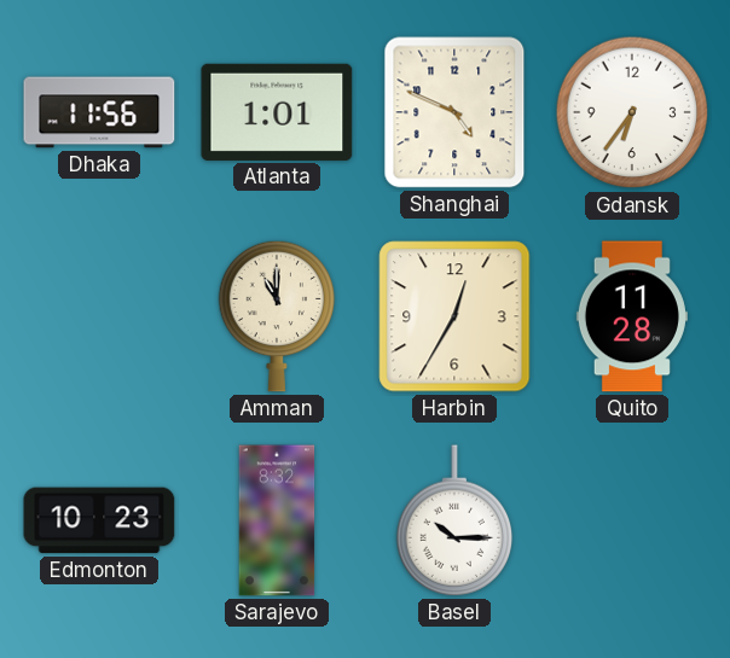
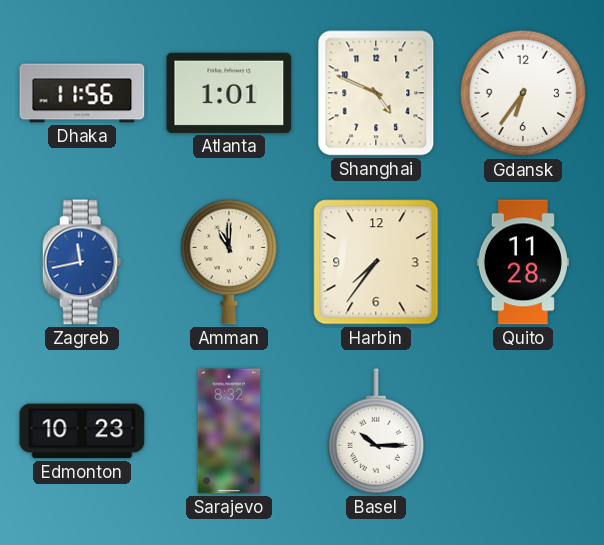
Zagreb: none -> 11:43 (82, 262)
Harbin: 12:35 -> 7:36 (376, 262)
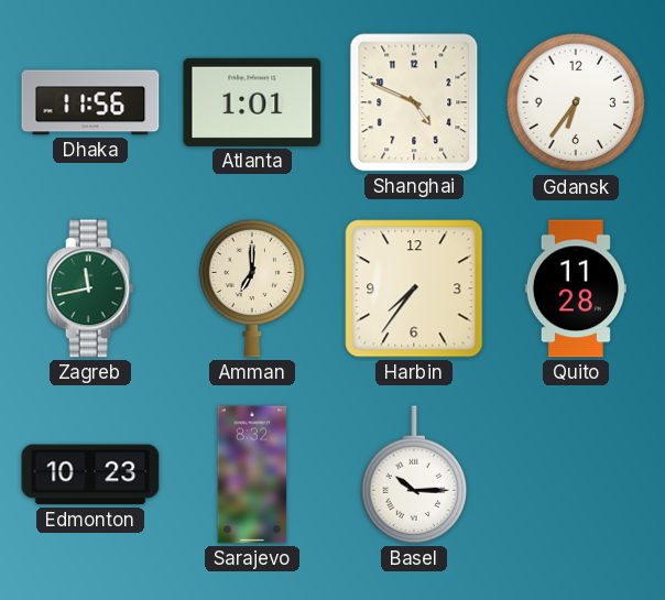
Zagreb dial: blue -> green (90, 288)
Amman: 11:00 -> 7:00 (252, 288)
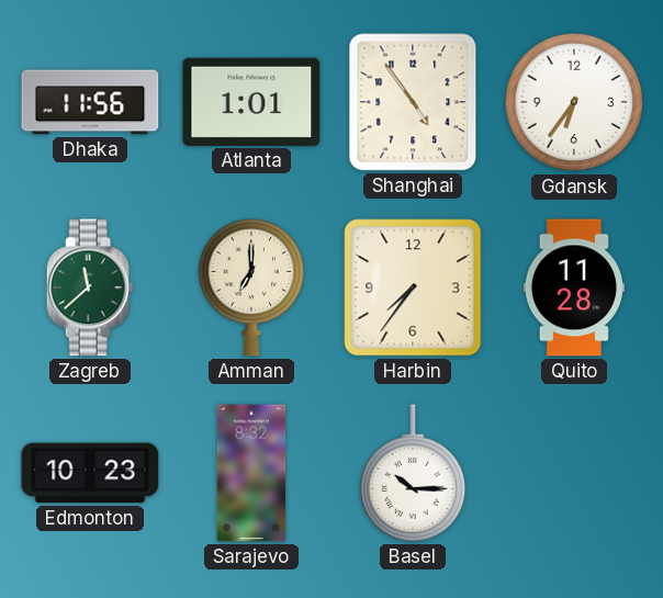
Shanghai: 4:49 -> 4:54 (413, 102)
Zagreb: 11:43 -> 11:38 (90, 287)
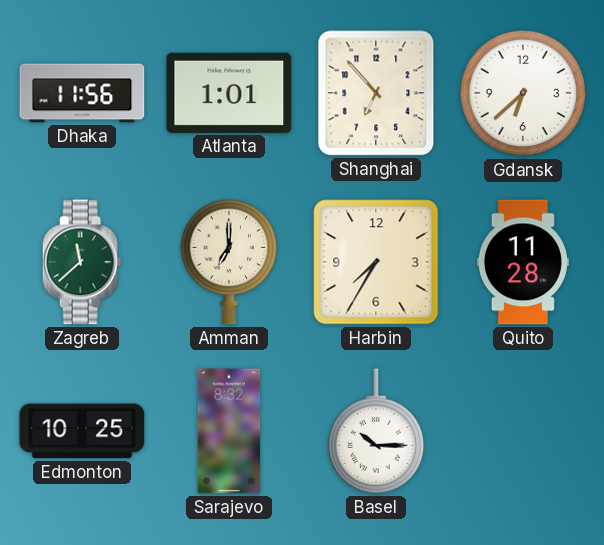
Shanghai: 4:54 -> 6:53 (376, 93)
Gdansk: 6:36 -> 6:38 (523, 93)
Harbin: 7:36 -> 7:35 (376, 262)
Edmonton: 10:23 -> 10:25 (82, 431)
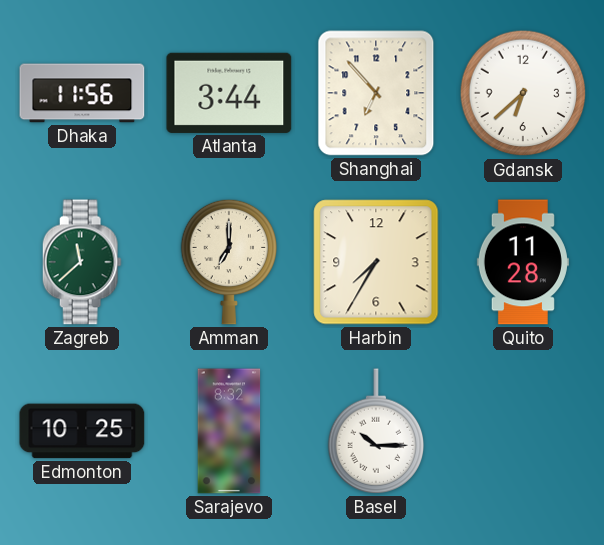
Atlanta: 1:01 -> 3:44 (229, 93)
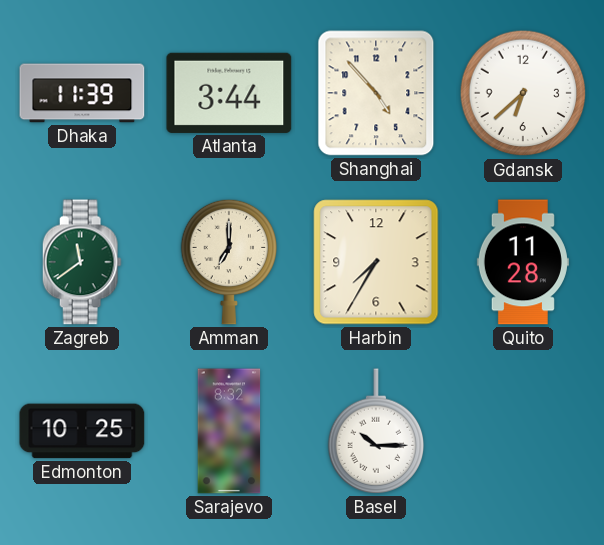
Dhaka: 11:56 -> 11:39 (82, 93)
Shanghai: 6:53 -> 4:53 (376, 93)
Zagreb: 11:38 -> 11:39 (82, 262)
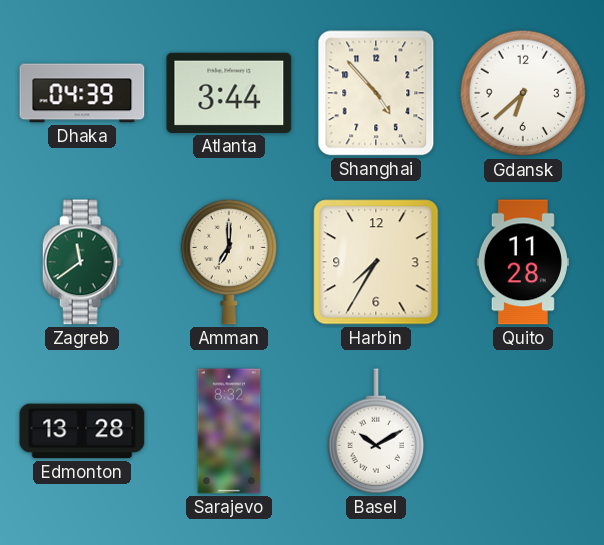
Dhaka: 11:39 -> 04:39 (82, 93)
Edmonton: 10:25 -> 13:28 (82, 431)
Basel: 10:15 -> 10:10 (376, 431)
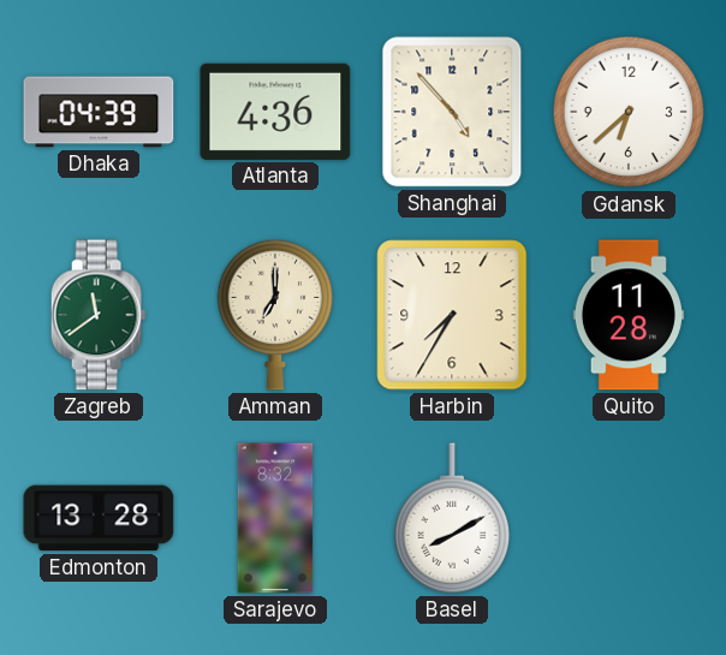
Atlanta: 3:44 -> 4:36 (275, 112)
Basel: 10:10 -> 8:10 (452, 518)
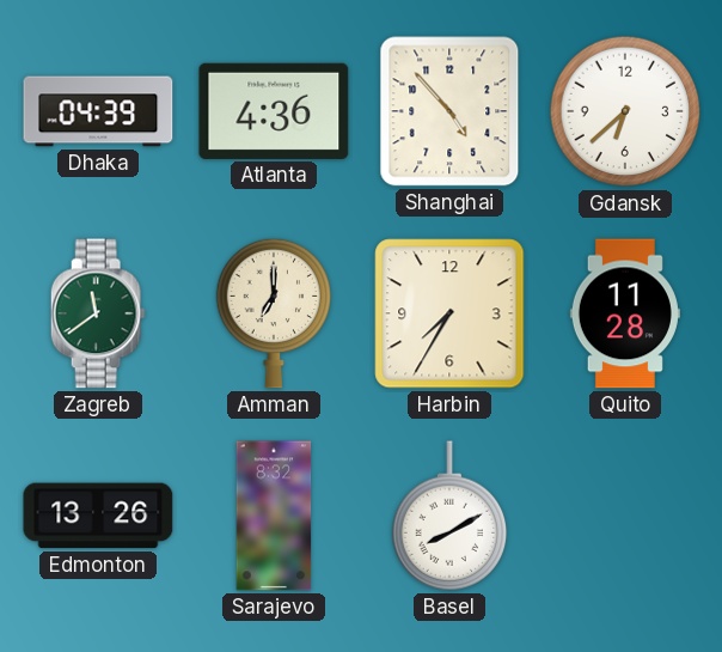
Edmonton: 13:28 -> 13:26 (98, 516)
